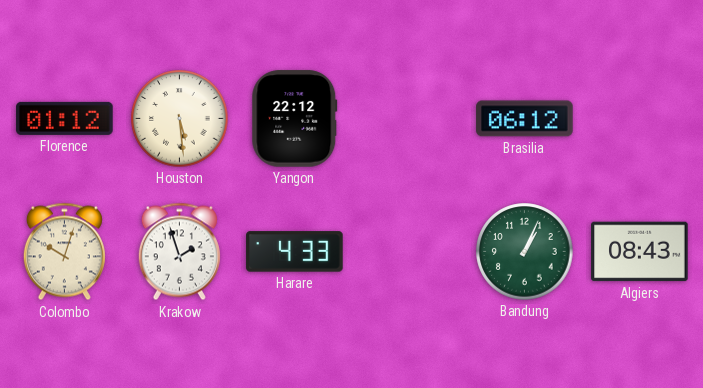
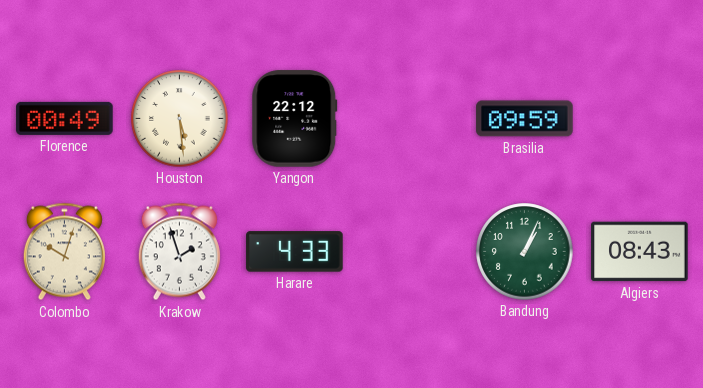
Florence: 01:12 -> 00:49 (65, 118)
Brasilia: 06:12 -> 09:59 (525, 119)
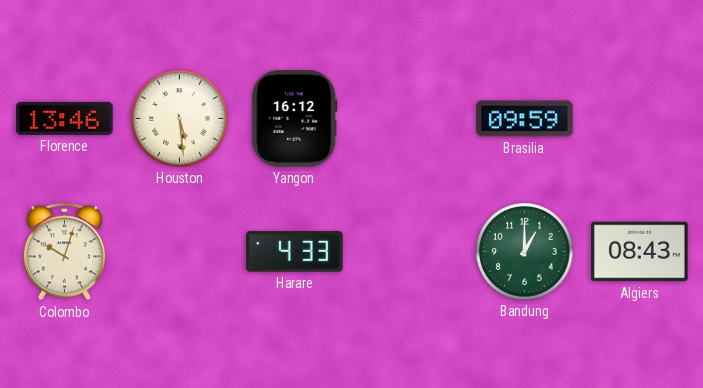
Florence: 00:49 -> 13:46 (65, 118)
Yangon: 22:12 -> 16:12 (295, 119)
Krakow: 1:57 -> none (179, 252)
Bandung: 1:04 -> 1:00 (525, 252)
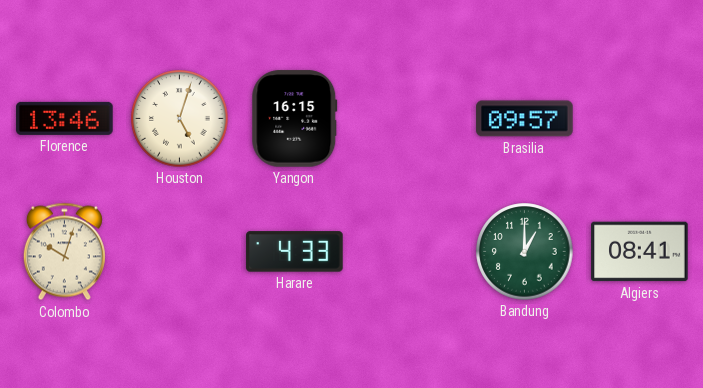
Houston: 5:29 -> 5:03 (180, 119)
Yangon: 16:12 -> 16:15 (295, 119)
Brasilia: 09:59 -> 09:57 (525, 119)
Algiers: 08:43 -> 08:41 (640, 252)
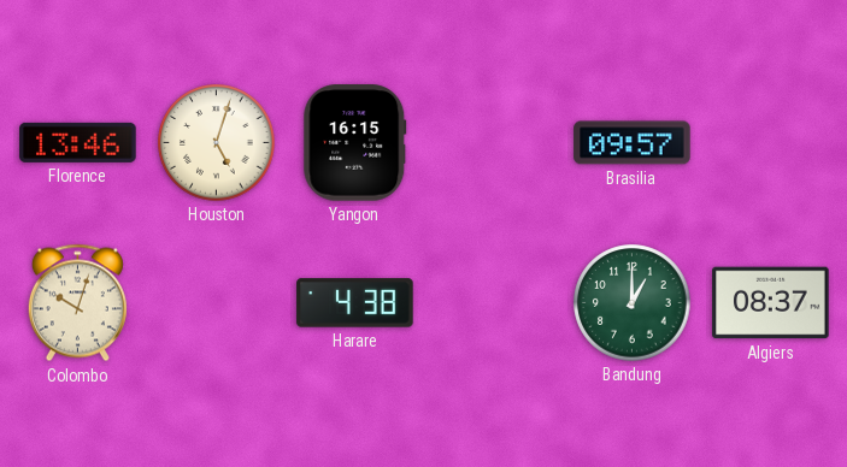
Harare: 4:33 -> 4:38 (355, 303)
Algiers: 08:41 -> 08:37 (771, 303)
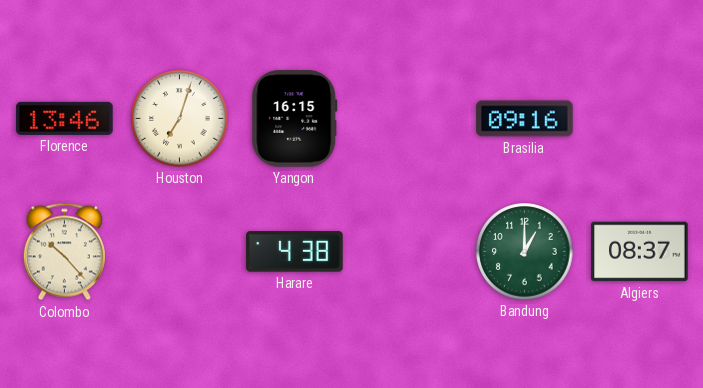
Houston: 5:03 -> 7:03 (180, 119)
Brasilia: 09:57 -> 09:16 (525, 119)
Colombo: 10:03 -> 10:23 (64, 252)
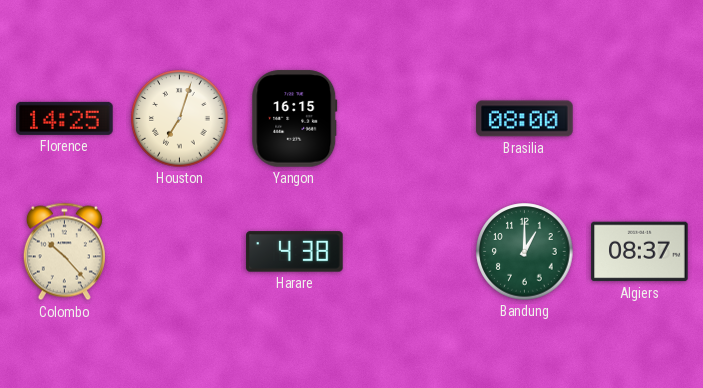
Florence: 13:46 -> 14:25 (65, 118)
Brasilia: 09:16 -> 08:00 (525, 119)
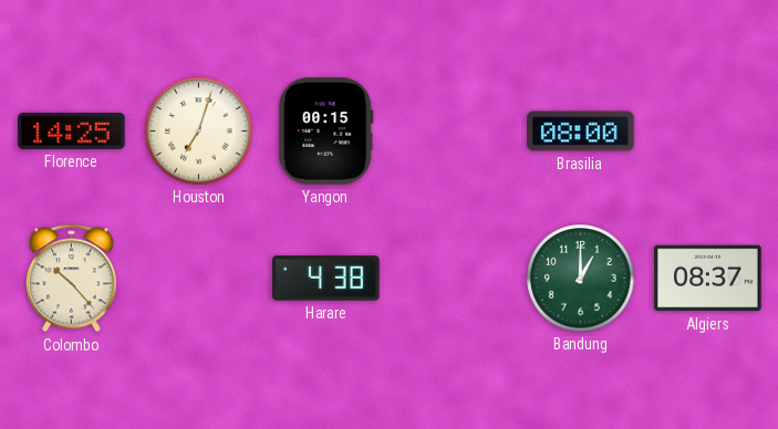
Yangon: 16:15 -> 00:15 (326, 132)
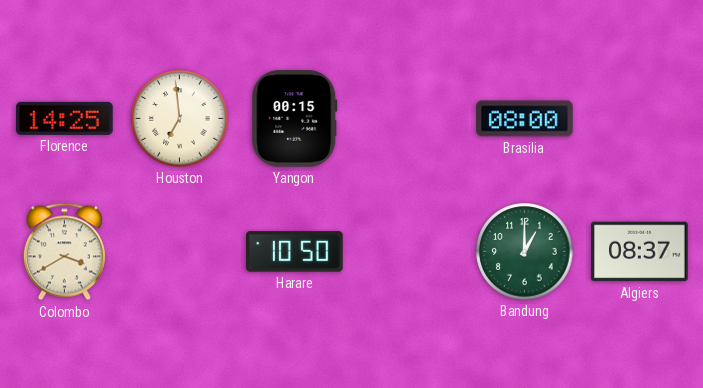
Houston: 7:03 -> 6:59 (180, 119)
Colombo: 10:23 -> 3:40 (64, 252)
Harare: 4:38 -> 10:50 (295, 252)
